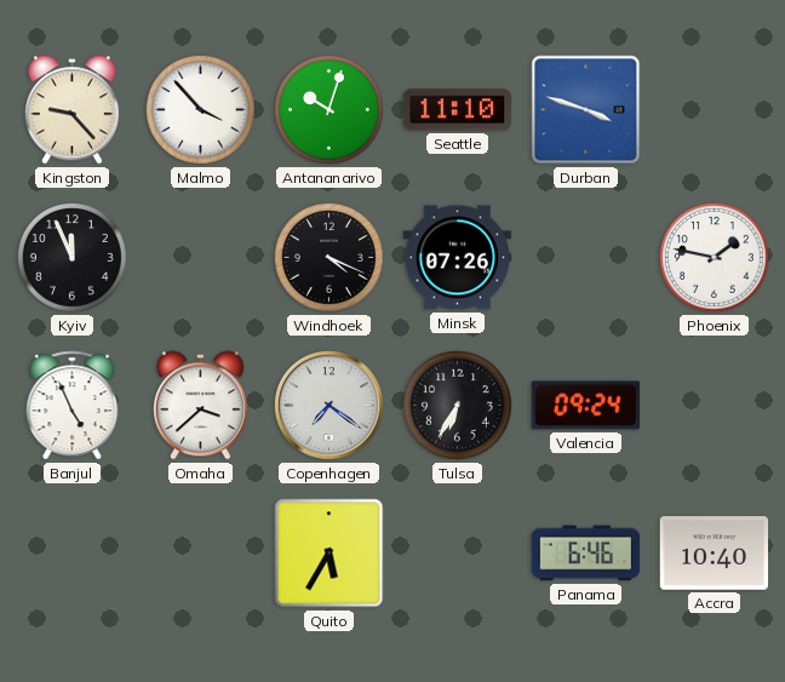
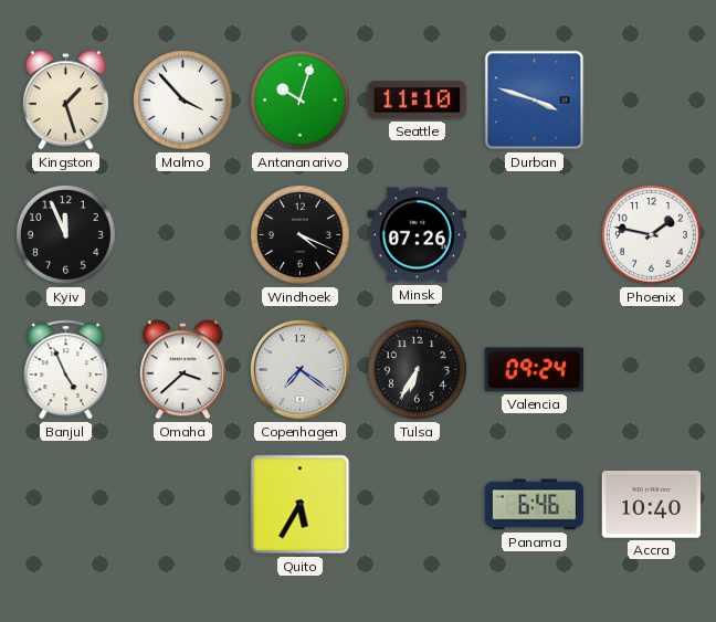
Kingston: 9:23 -> 1:27 (65, 101)
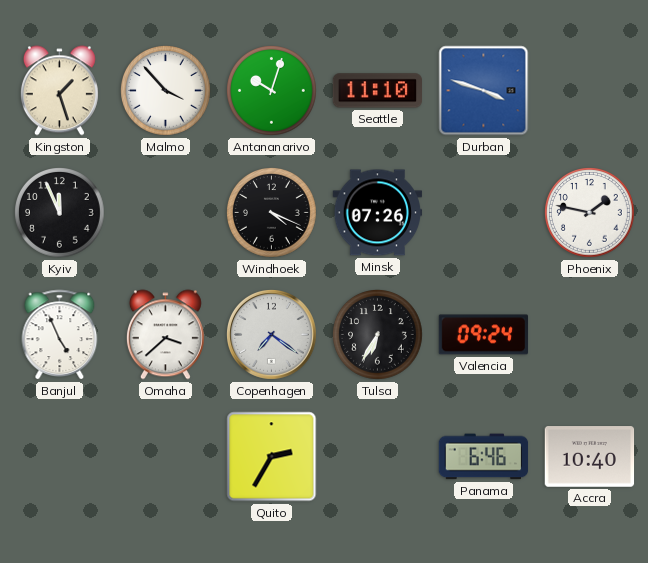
Quito: 5:35 -> 2:35 (272, 457)
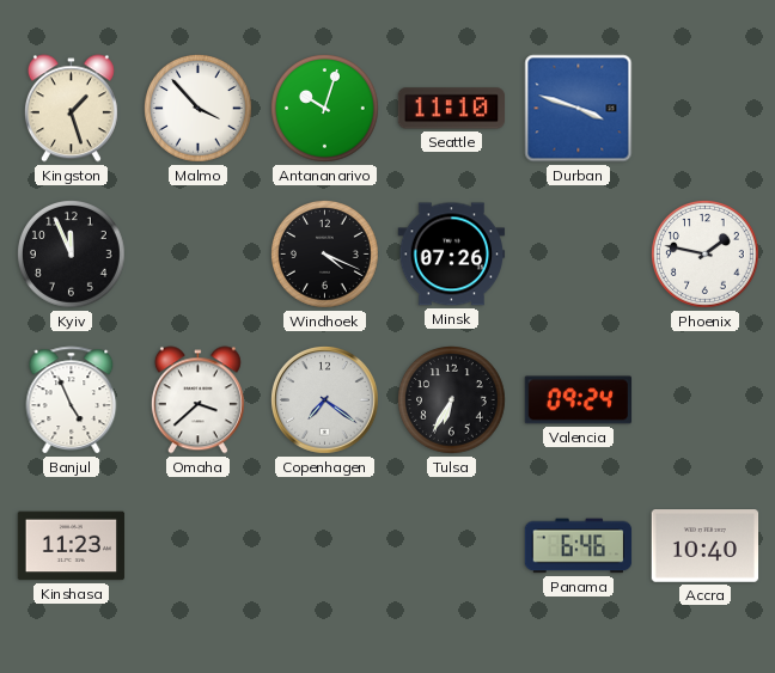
Kinshasa: none -> 11:23 (72, 546)
Quito: 2:35 -> none (272, 457)
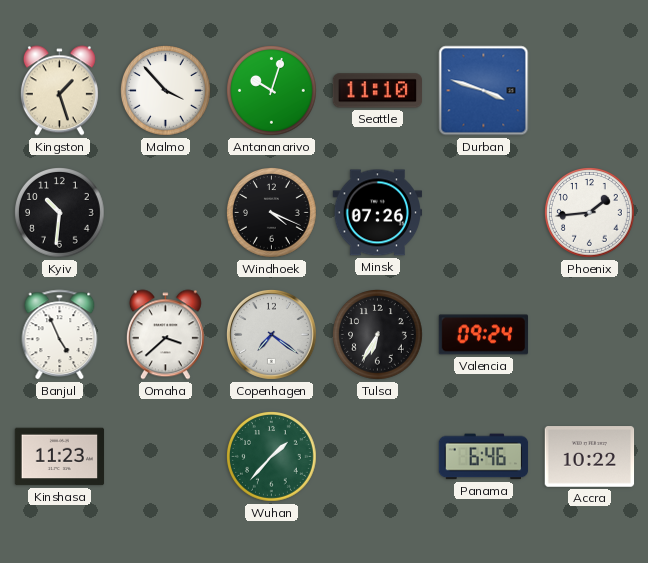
Kyiv: 11:56 -> 10:31 (60, 213)
Phoenix: 1:47 -> 1:44 (590, 213)
Wuhan: none -> 1:37 (272, 457)
Accra: 10:40 -> 10:22 (590, 457)
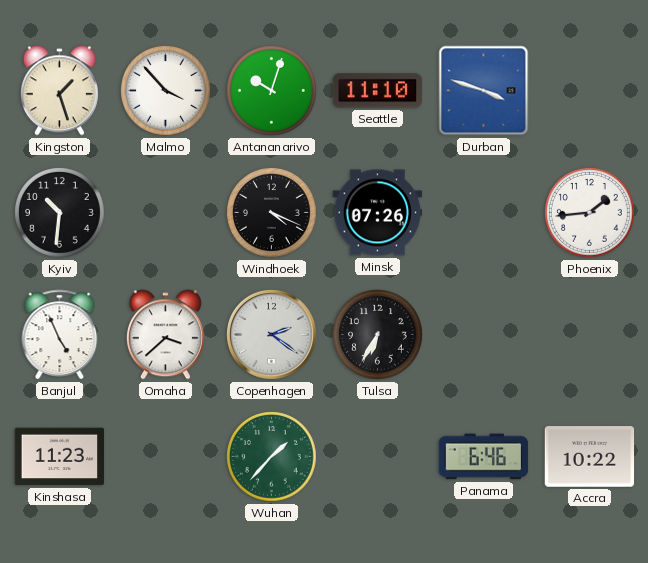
Copenhagen: 7:21 -> 2:21 (272, 335)
Valencia: 09:24 -> none (484, 335)
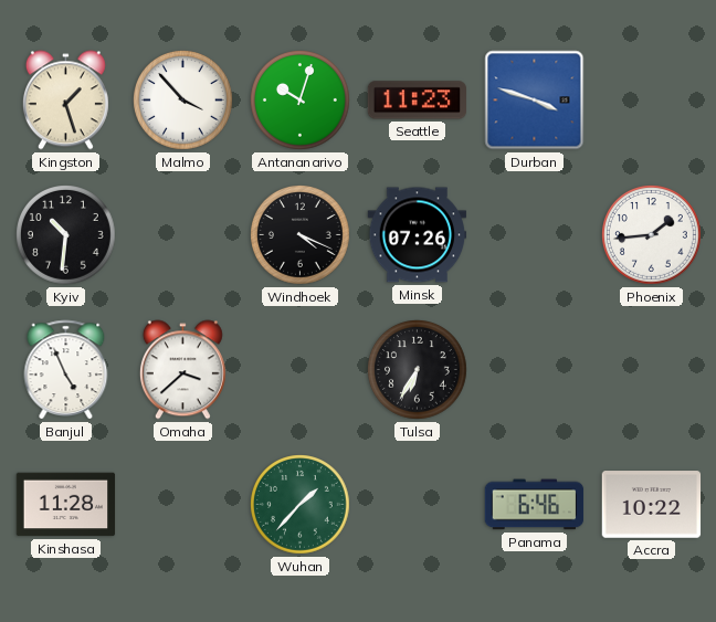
Seattle: 11:10 -> 11:23 (417, 101)
Copenhagen: 2:21 -> none (272, 335)
Kinshasa: 11:23 -> 11:28 (66, 505)
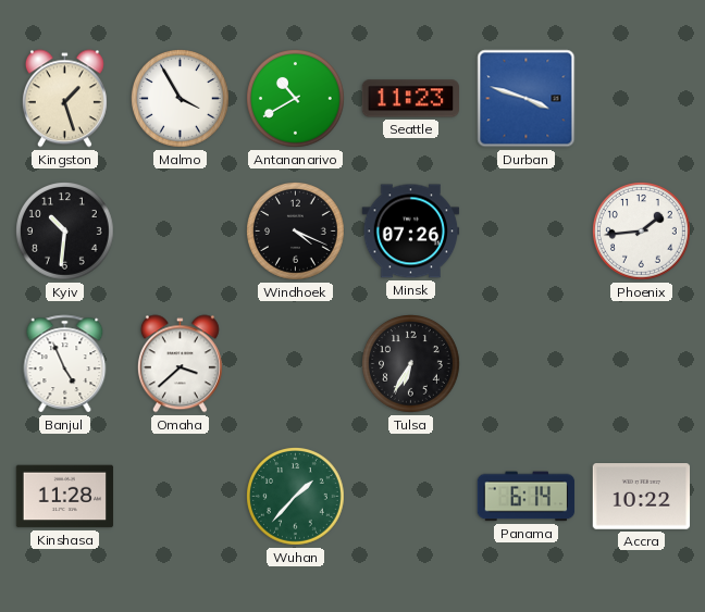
Malmo: 3:53 -> 3:55 (181, 99)
Antananarivo: 10:03 -> 10:40 (296, 99)
Panama: 6:46 -> 6:14 (527, 497)
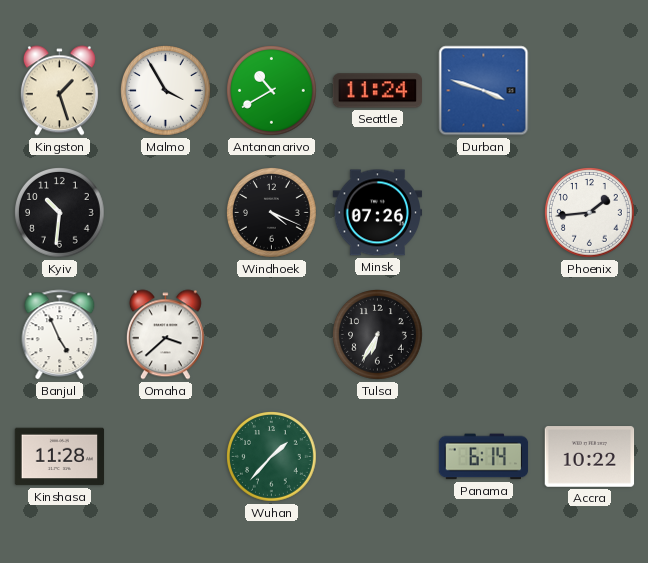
Seattle: 11:23 -> 11:24 (377, 91)
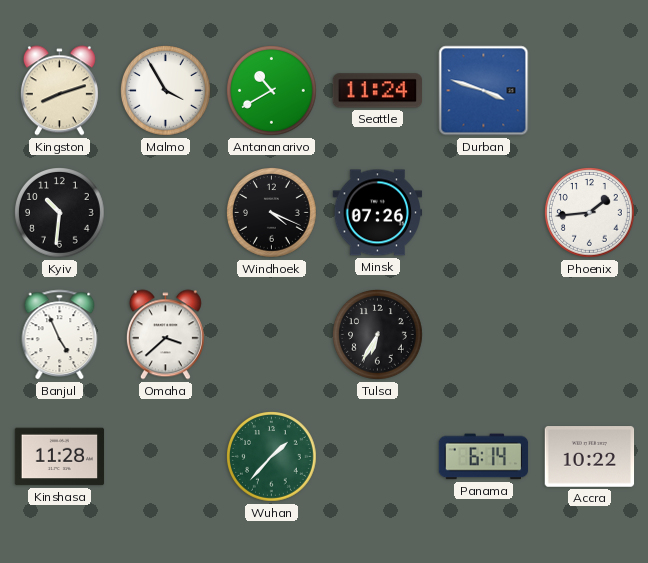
Kingston: 1:27 -> 8:12 (59, 91)
